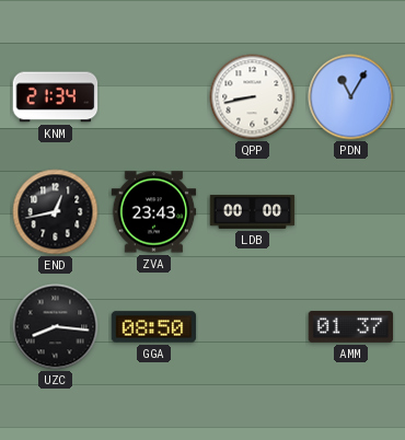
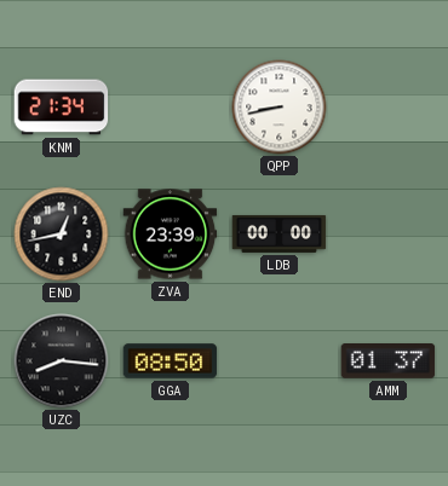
PDN: 11:05 -> none (351, 97)
ZVA: 23:43 -> 23:39 (171, 235)
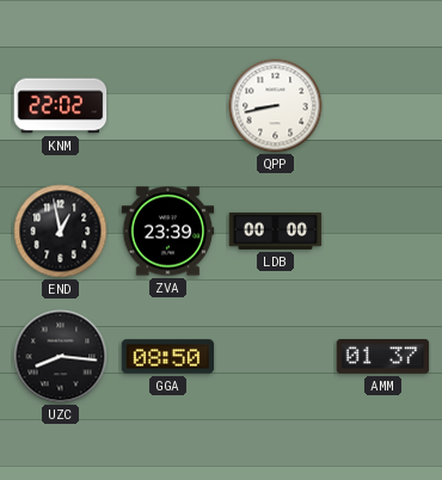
KNM: 21:34 -> 22:02 (61, 106)
END: 12:43 -> 12:58 (61, 232)
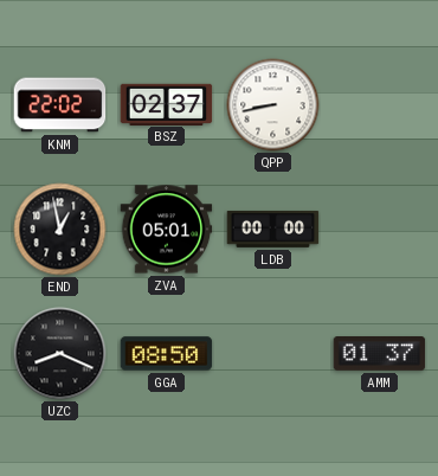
BSZ: none -> 02:37 (167, 104)
ZVA: 23:39 -> 05:01 (167, 230)
UZC: 8:16 -> 8:19 (60, 354)
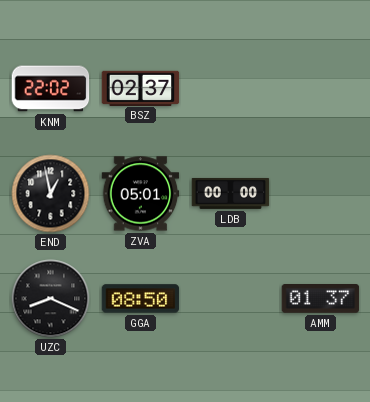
QPP: 8:43 -> none (273, 105)
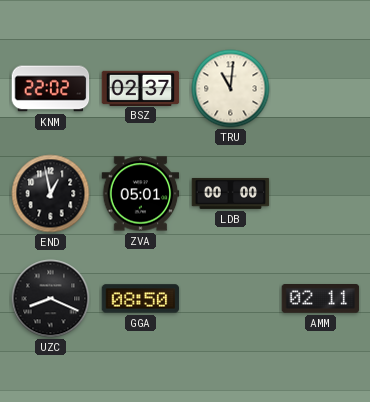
TRU: none -> 11:01 (231, 89)
AMM: 01:37 -> 02:11 (321, 299)
